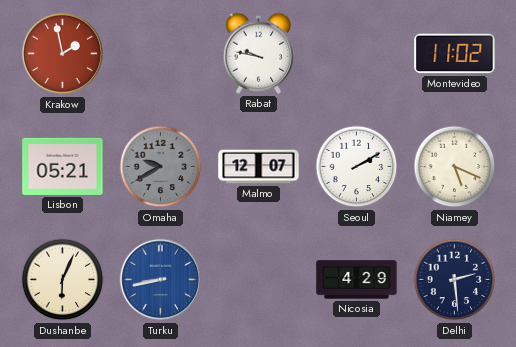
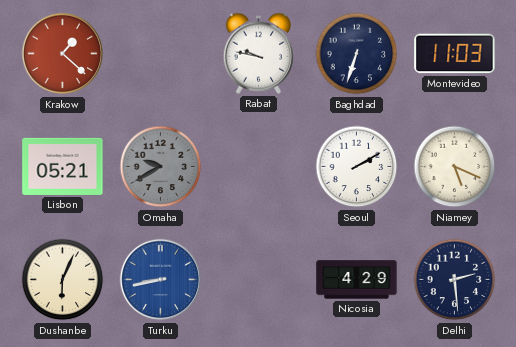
Krakow: 1:58 -> 1:22 (63, 54)
Baghdad: none -> 6:33 (357, 54)
Montevideo: 11:02 -> 11:03 (455, 54)
Malmo: 12:07 -> none (259, 167)
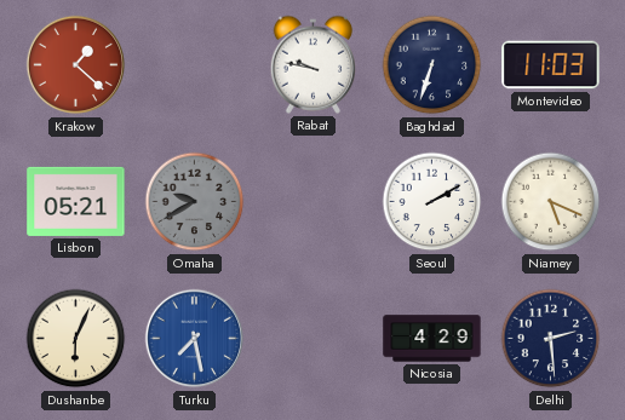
Turku: 8:43 -> 7:28 (195, 339)
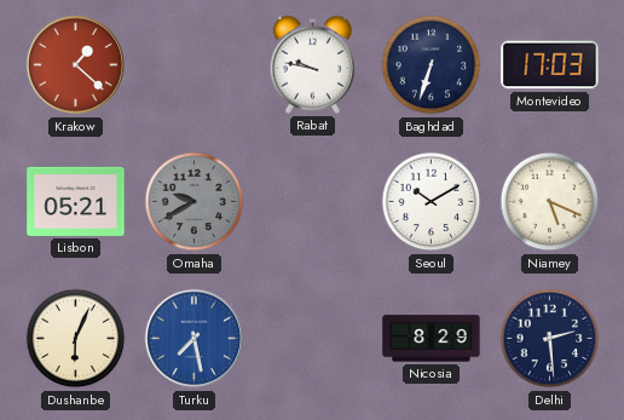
Montevideo: 11:03 -> 17:03 (550, 65)
Seoul: 2:10 -> 10:10 (432, 202)
Nicosia: 4:29 -> 8:29 (432, 339)
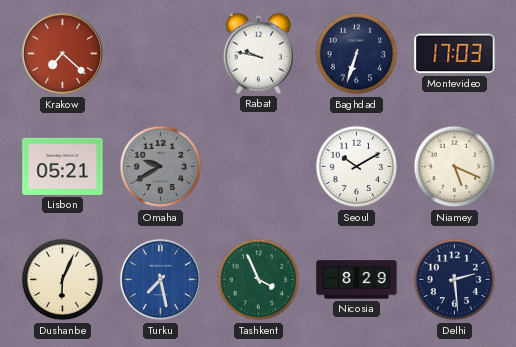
Krakow: 1:22 -> 7:22 (63, 54)
Tashkent: none -> 3:56 (259, 280)
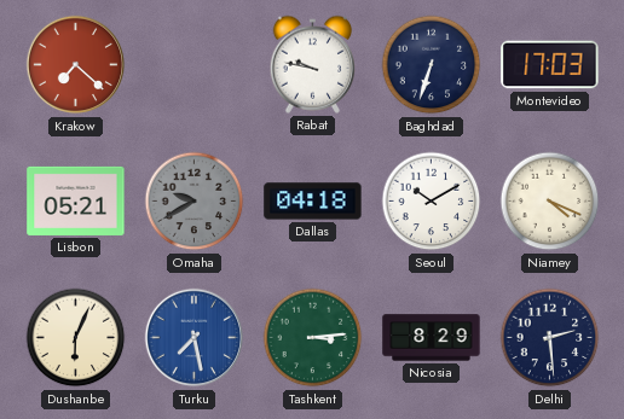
Dallas: none -> 04:18 (313, 202)
Niamey: 5:19 -> 4:19 (550, 202)
Tashkent: 3:56 -> 3:14 (313, 338)
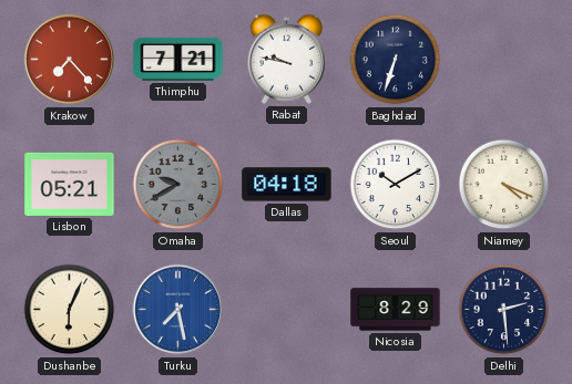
Krakow: 7:22 -> 7:23 (70, 60)
Thimphu: none -> 7:21 (178, 59)
Montevideo: 17:03 -> none (550, 65)
Tashkent: 3:14 -> none (313, 338)
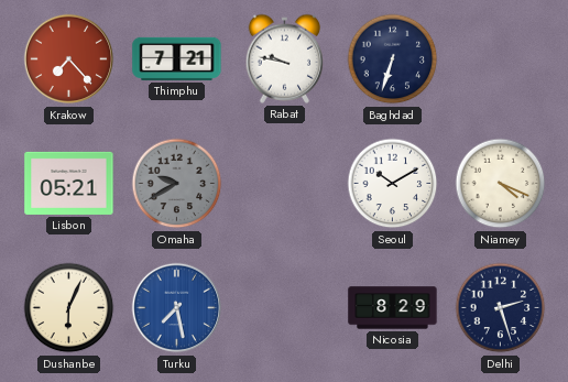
Dallas: 04:18 -> none (287, 185)
Delhi: 2:29 -> 2:27 (501, 308)
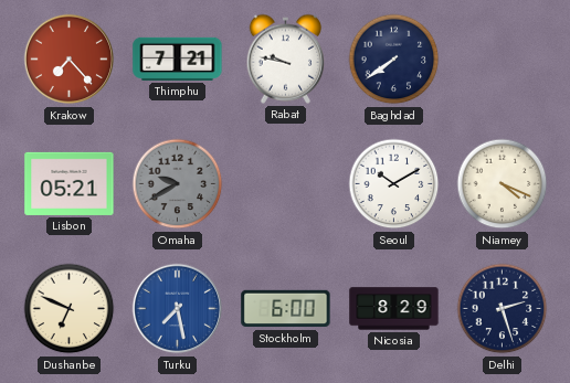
Baghdad: 6:33 -> 7:39 (394, 60)
Dushanbe: 6:04 -> 6:49 (70, 309)
Stockholm: none -> 6:00 (286, 309)
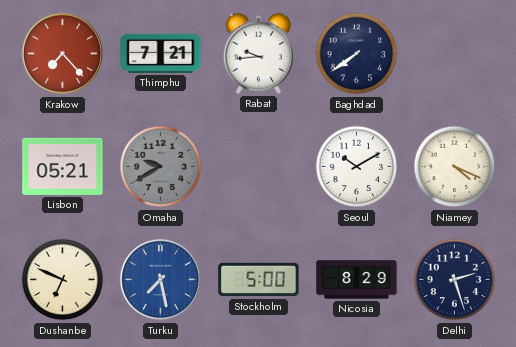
Rabat: 9:47 -> 9:44 (258, 53)
Stockholm: 6:00 -> 5:00 (259, 280)
